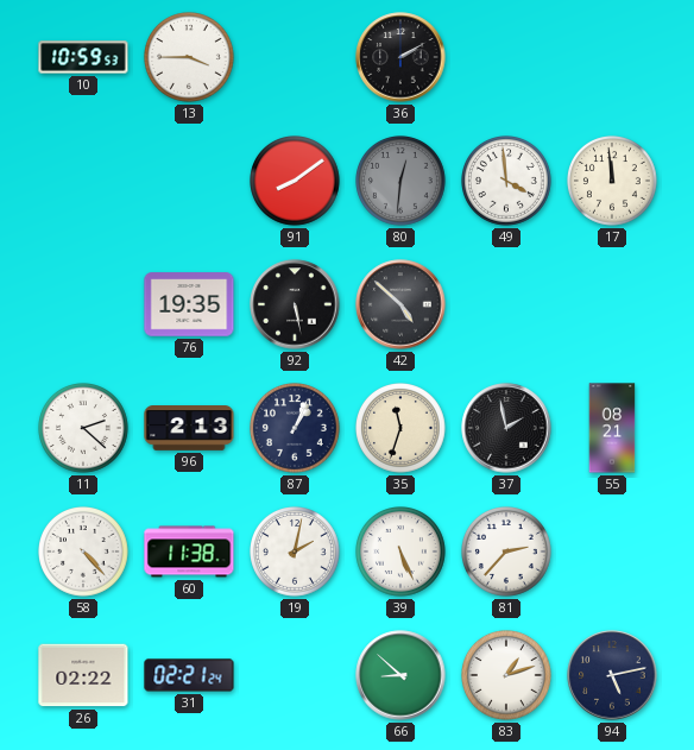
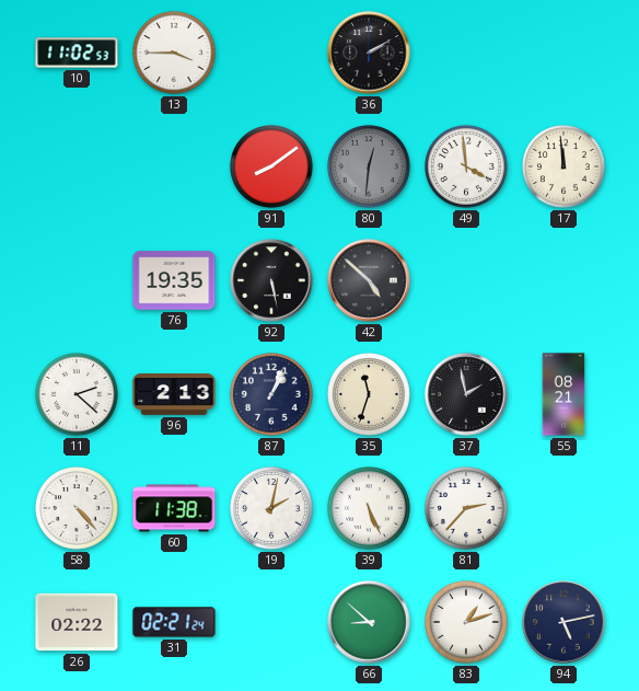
10: 10:59 -> 11:02 (77, 53)
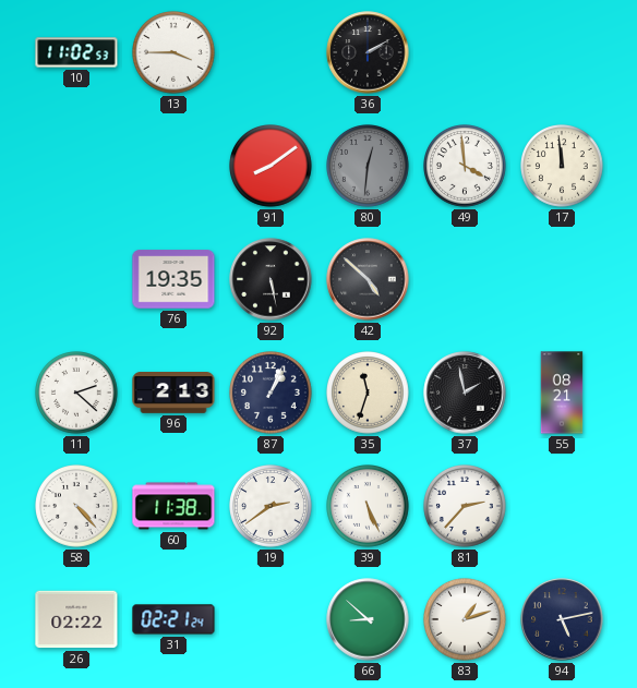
19: 2:02 -> 2:39 (272, 507)
